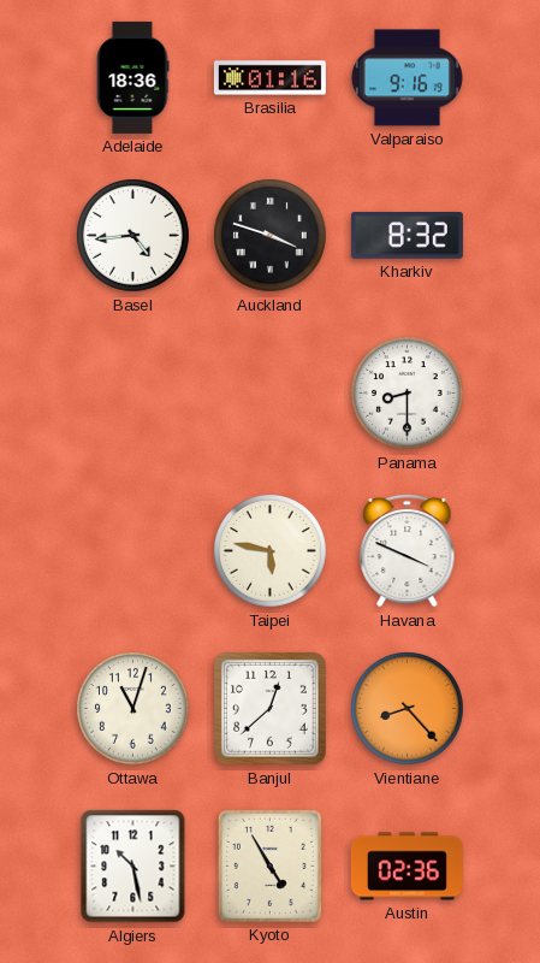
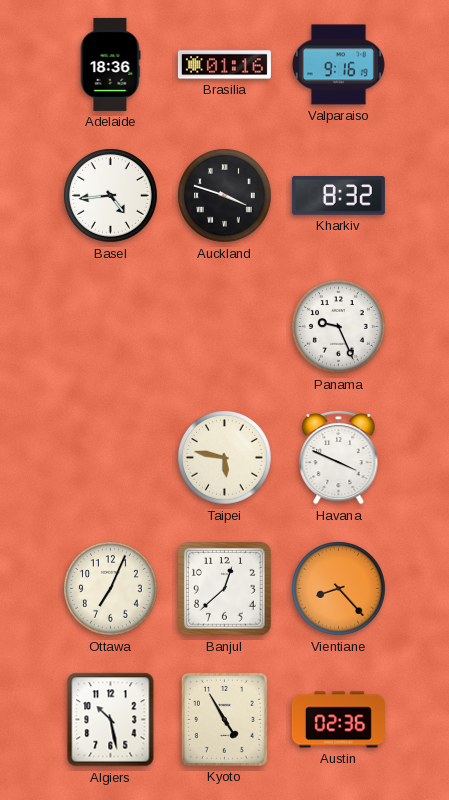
Panama: 8:30 -> 9:26 (339, 327)
Ottawa: 11:03 -> 7:04 (111, 589)
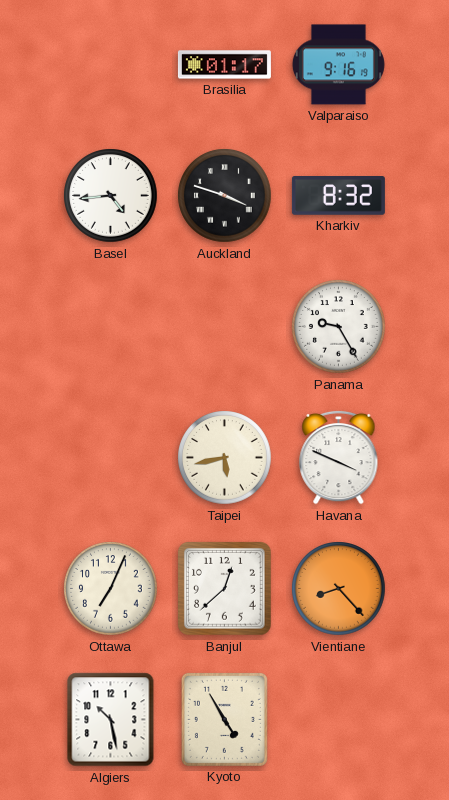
Adelaide: 18:36 -> none (110, 64)
Brasilia: 01:16 -> 01:17 (224, 65)
Panama: 9:26 -> 9:25 (339, 327)
Taipei: 5:47 -> 5:43 (225, 458)
Austin: 02:36 -> none (338, 720)
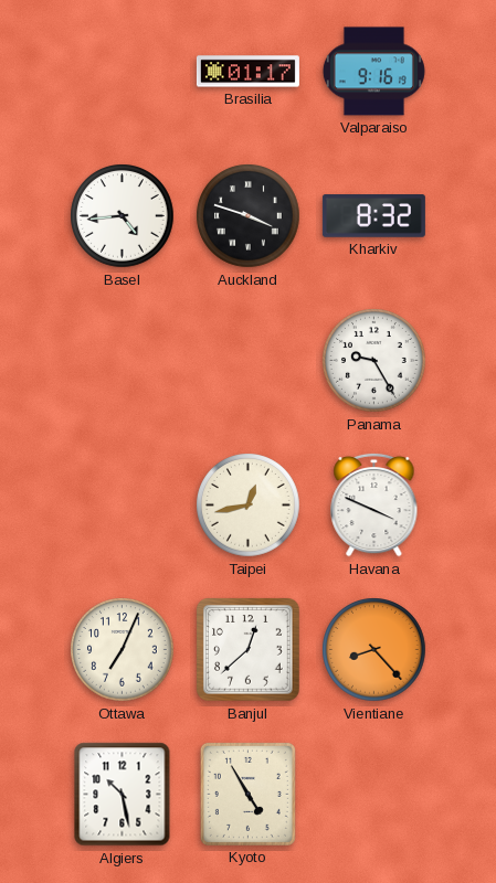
Taipei: 5:43 -> 12:43 (249, 506)
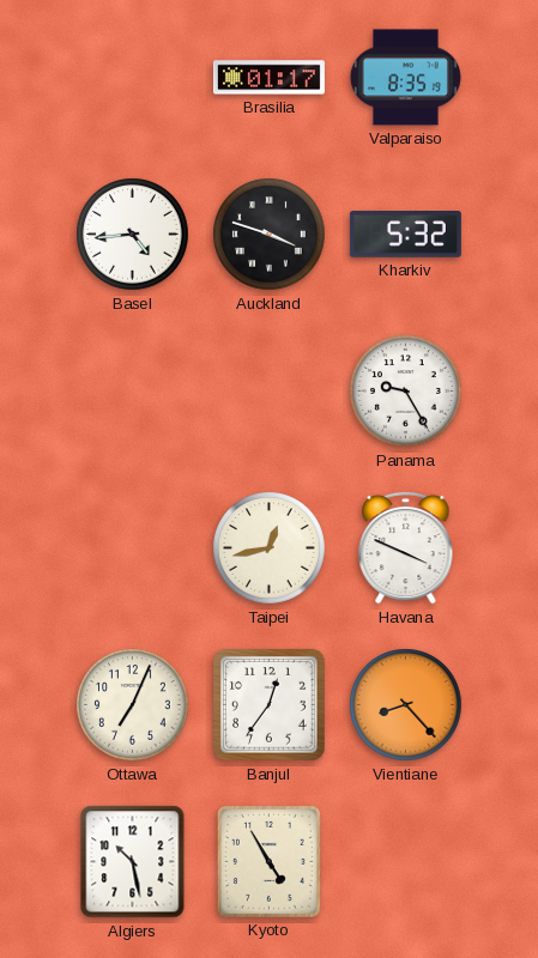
Valparaiso: 9:16 -> 8:35 (405, 78)
Kharkiv: 8:32 -> 5:32 (405, 235)
Banjul: 12:38 -> 12:36 (270, 705)
